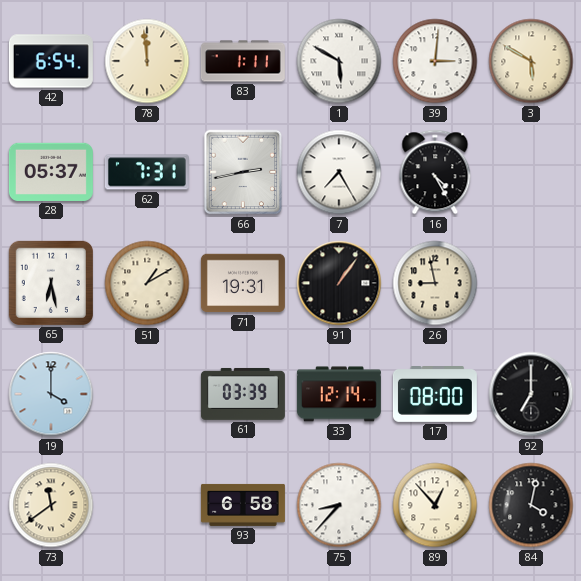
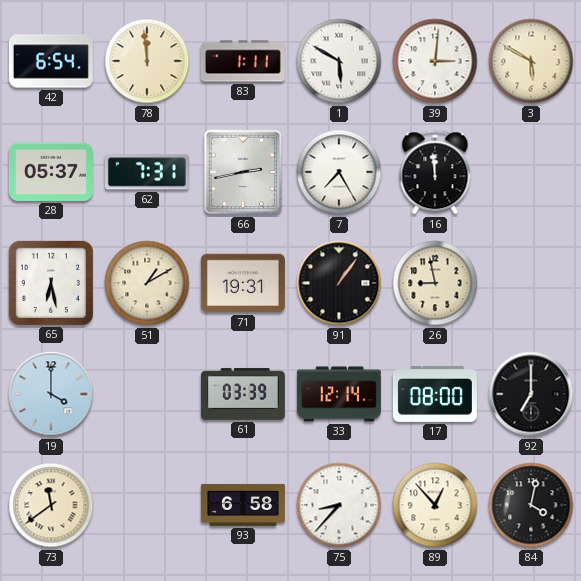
16: 4:25 -> 11:59 (435, 172)
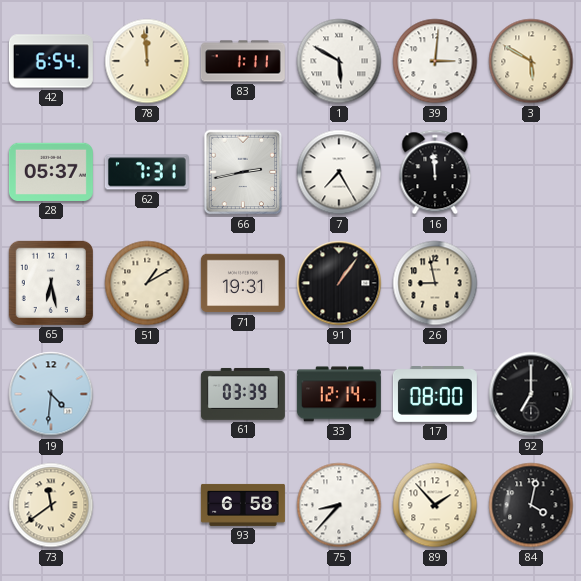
19: 4:00 -> 4:31 (51, 394)
89: 12:53 -> 1:53 (435, 505)
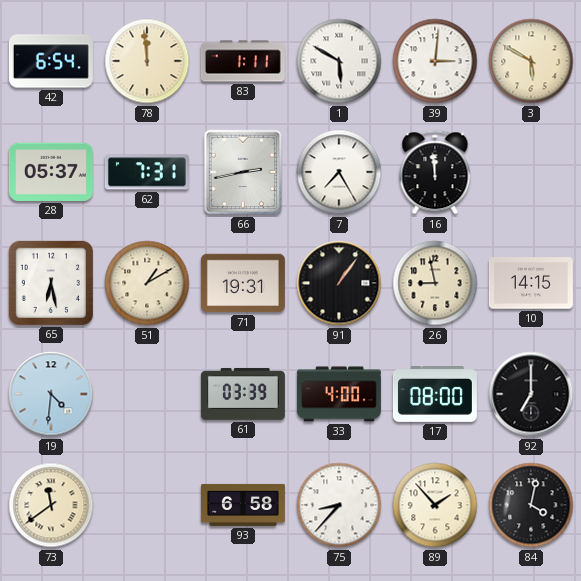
10: none -> 14:15 (531, 283)
33: 12:14 -> 4:00 (339, 394)
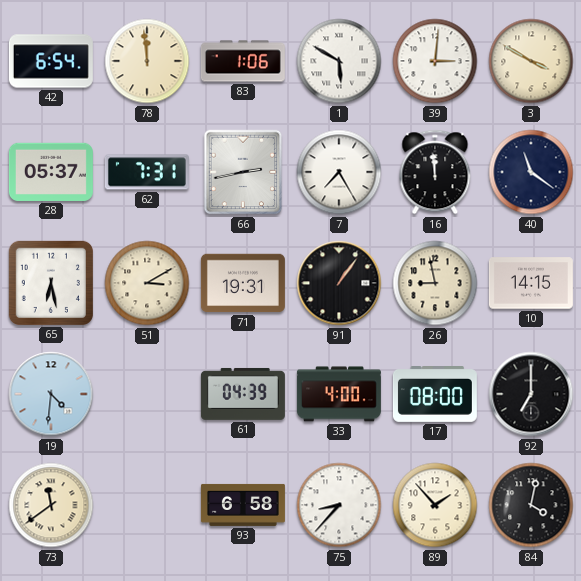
83: 1:11 -> 1:06 (243, 61)
3: 5:50 -> 3:50 (531, 61)
40: none -> 11:21 (531, 172)
51: 1:10 -> 3:10 (147, 283)
61: 03:39 -> 04:39 (243, 394)
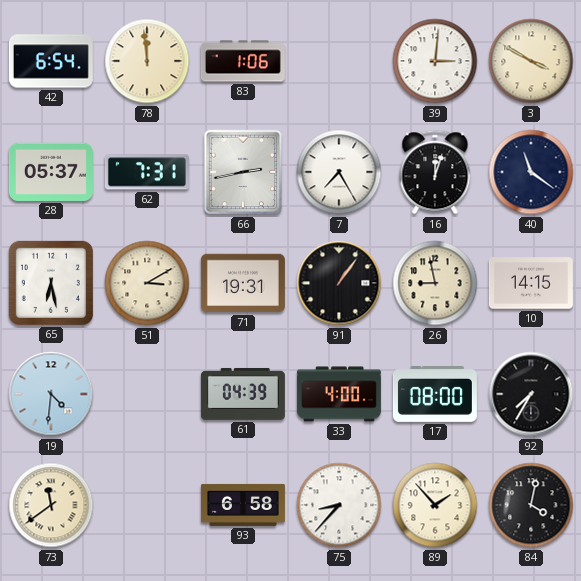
1: 5:50 -> none (339, 61)
16: 11:59 -> 12:03 (435, 172)
92: 7:00 -> 7:35 (531, 394)
